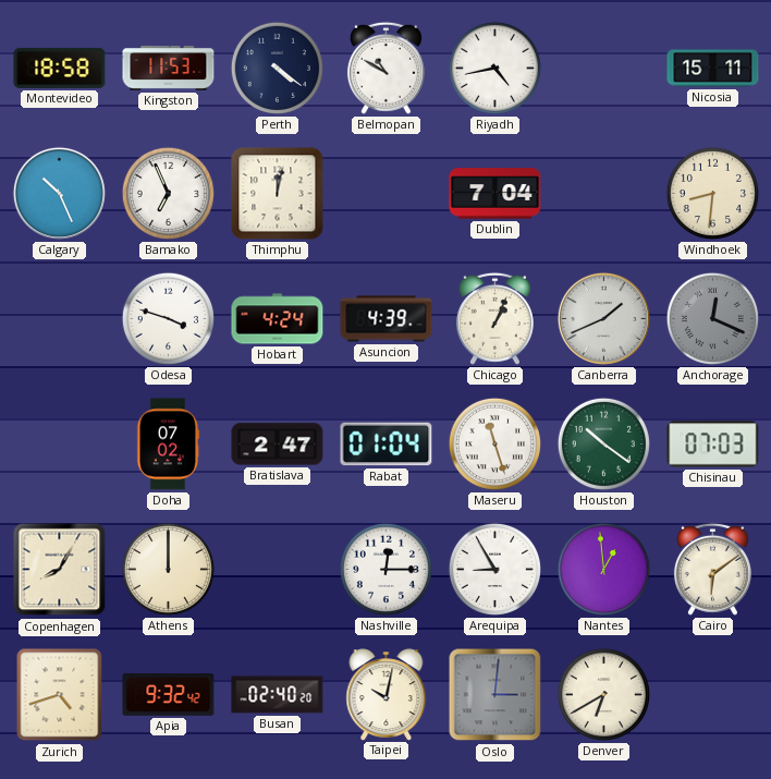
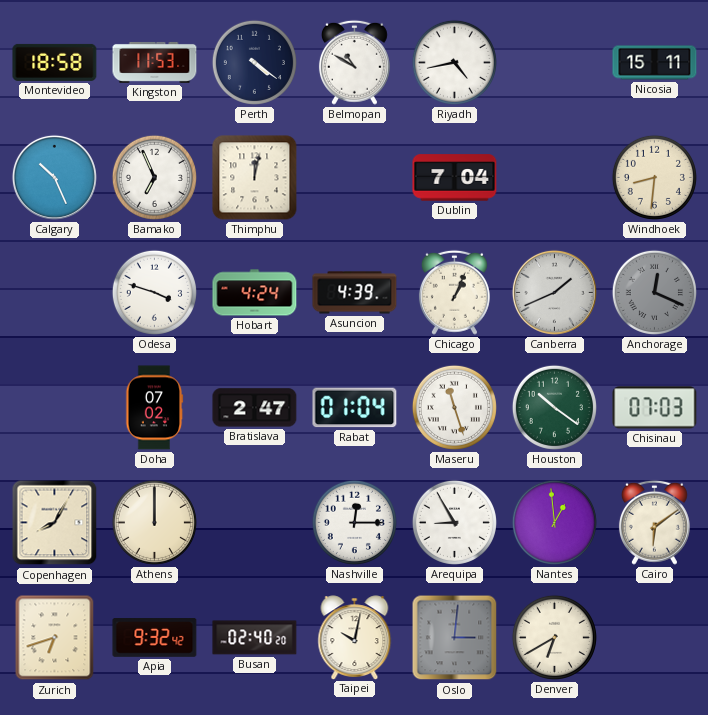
Zurich: 4:42 -> 6:42 (55, 638)
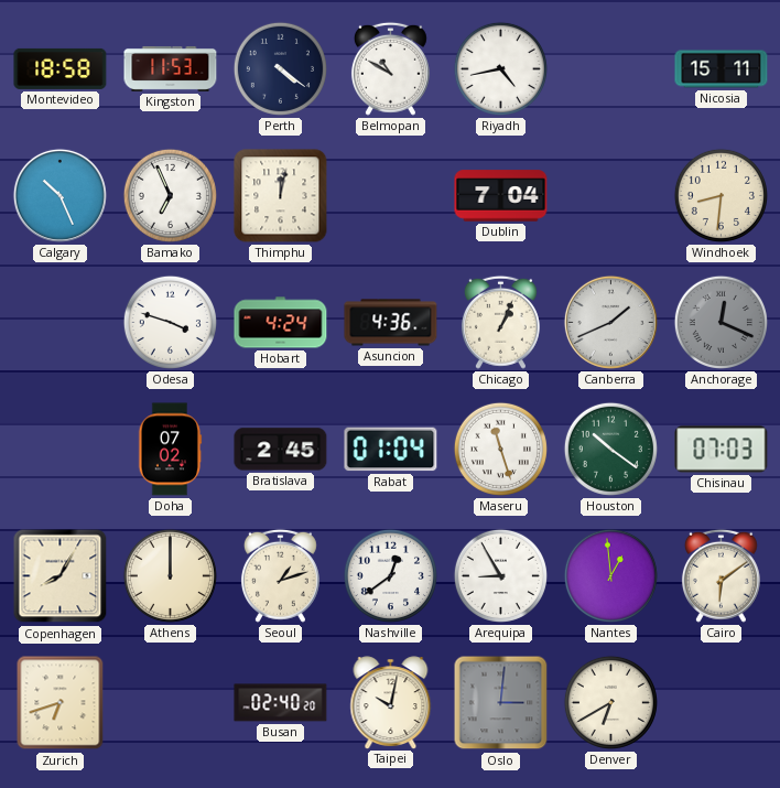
Asuncion: 4:39 -> 4:36 (391, 323)
Bratislava: 2:47 -> 2:45 (281, 450)
Seoul: none -> 1:12 (280, 575)
Nashville: 12:15 -> 12:39 (390, 575)
Apia: 9:32 -> none (155, 638)
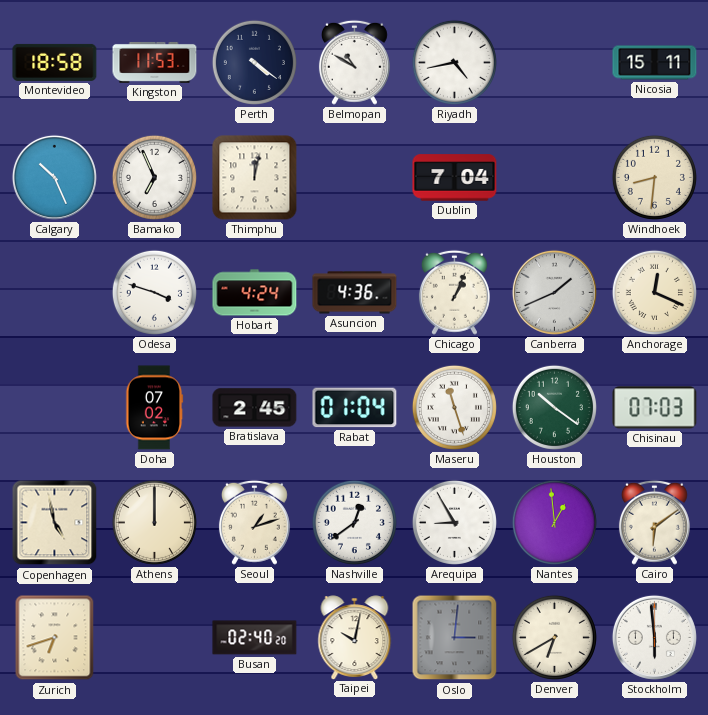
Anchorage dial: grey -> cream (654, 292)
Copenhagen: 8:05 -> 4:58 (55, 523)
Stockholm: none -> 5:59 (654, 637)
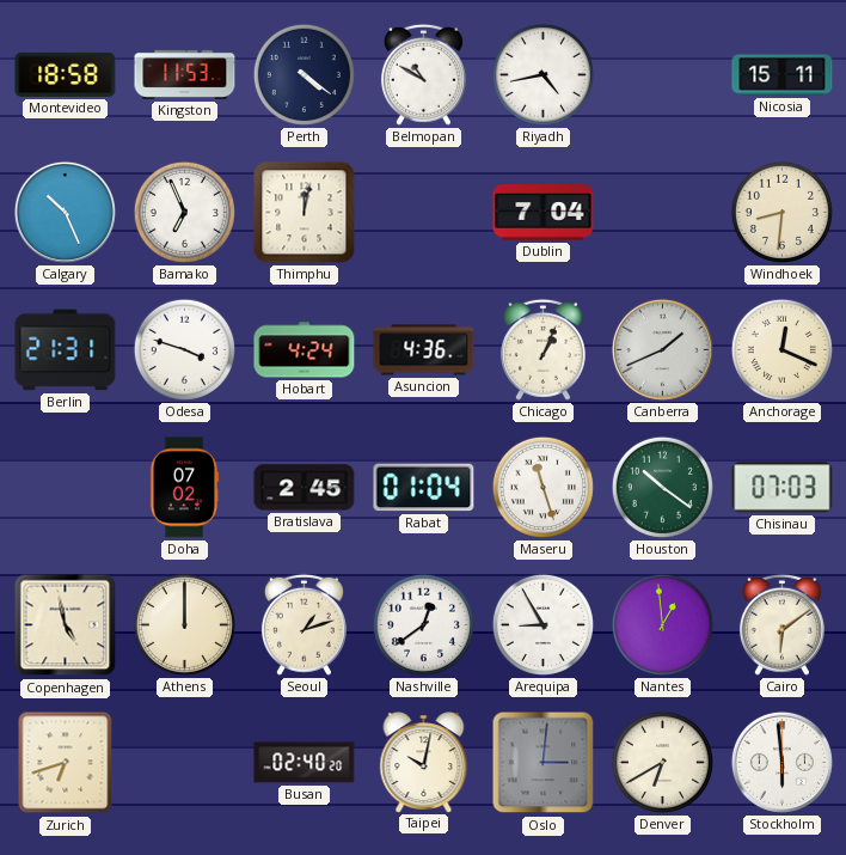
Berlin: none -> 21:31 (66, 350)
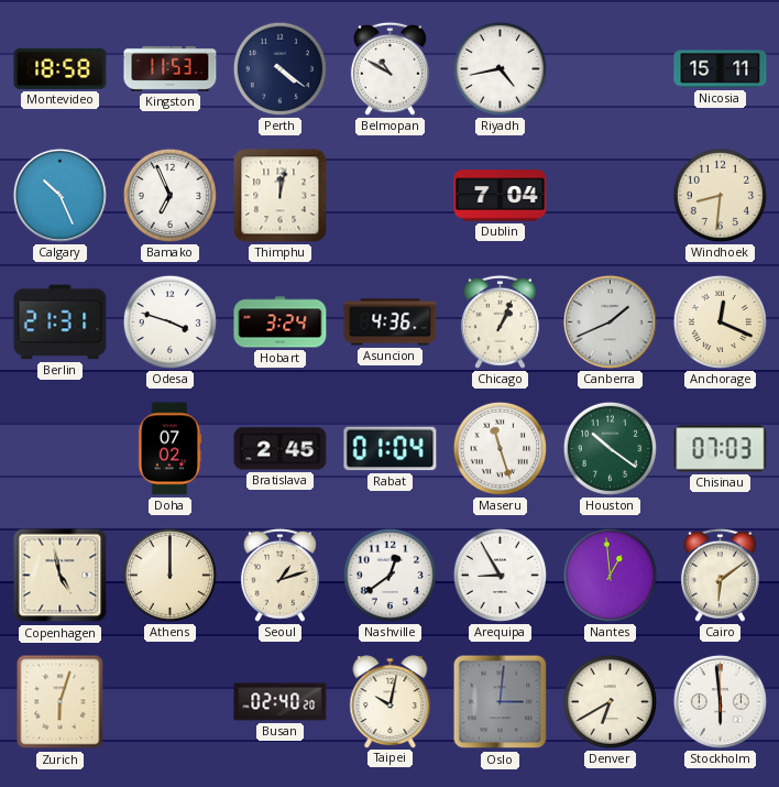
Hobart: 4:24 -> 3:24 (281, 323)
Zurich: 6:42 -> 6:03 (61, 702)
